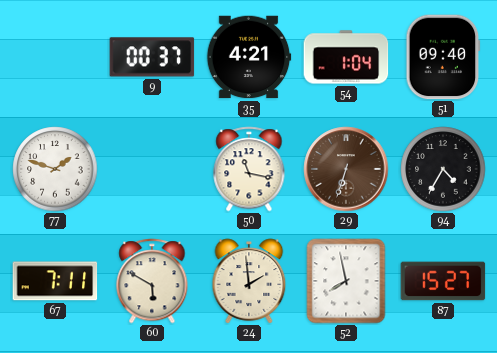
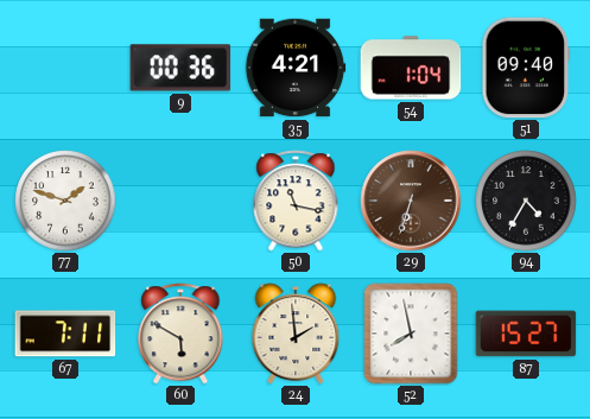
9: 00:37 -> 00:36 (180, 68)
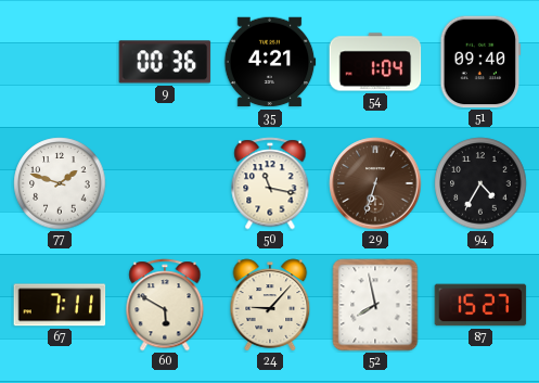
24: 1:59 -> 9:07 (270, 305)
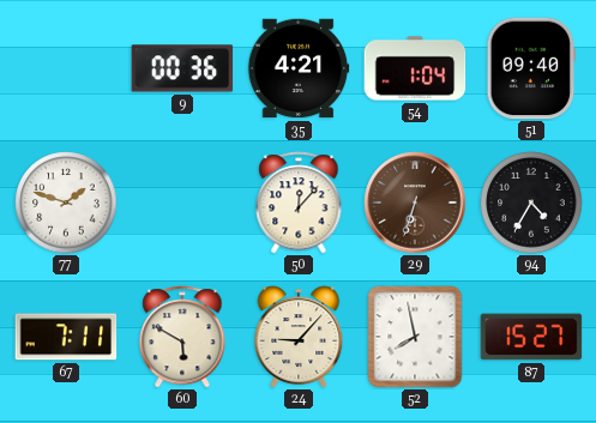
50: 11:17 -> 12:07 (299, 203)
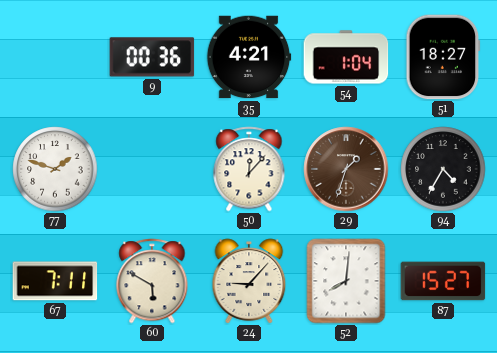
51: 09:40 -> 18:27 (443, 57)
29: 6:33 -> 1:33 (346, 169)
52: 7:58 -> 8:01 (346, 281)
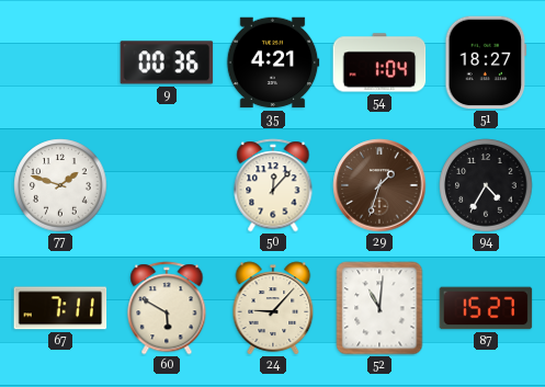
52: 8:01 -> 11:01 (379, 308)
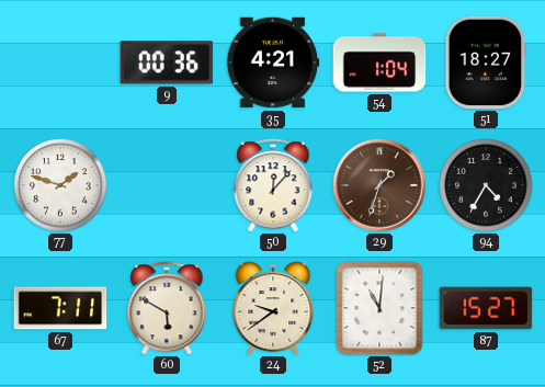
24: 9:07 -> 9:39 (273, 308)
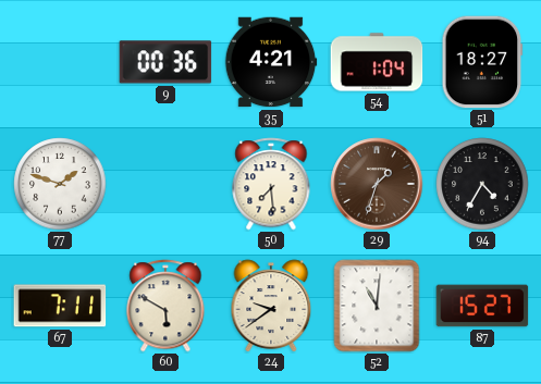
50: 12:07 -> 7:29 (271, 184)
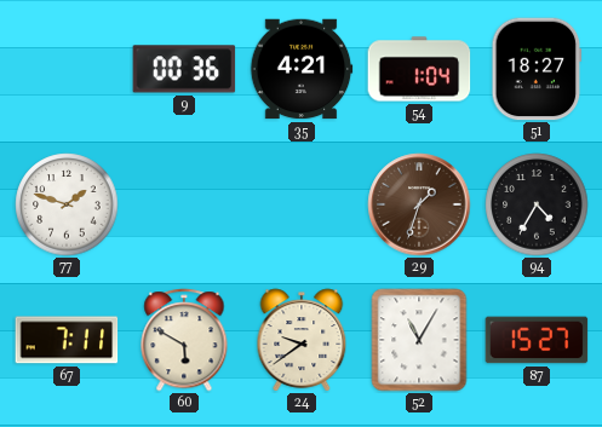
50: 7:29 -> none (271, 184)
52: 11:01 -> 11:05 (419, 340)
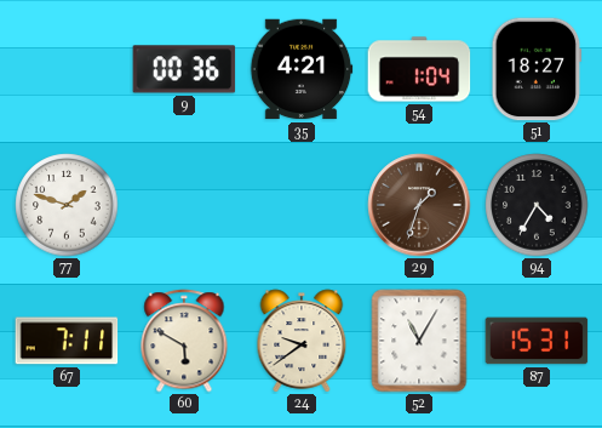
87: 15:27 -> 15:31 (537, 341)
